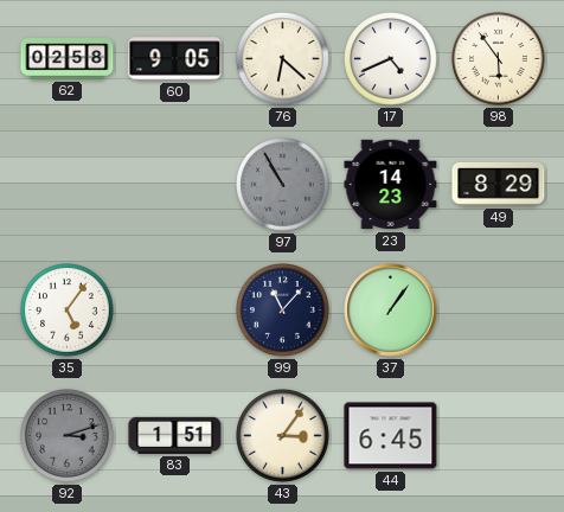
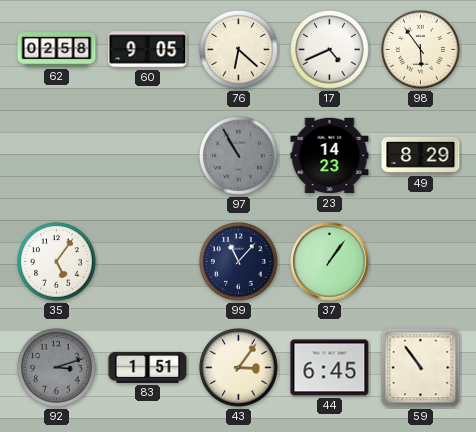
59: none -> 10:54 (421, 368)
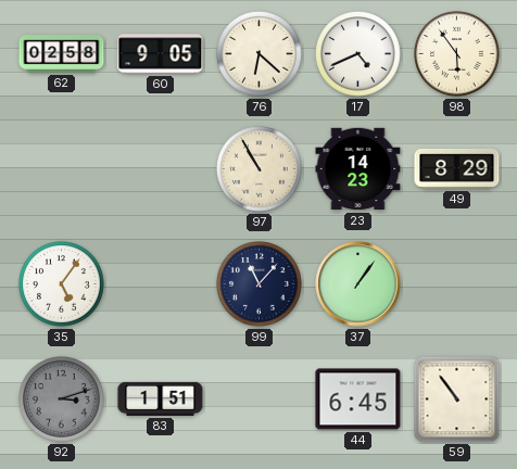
97 dial: grey -> cream (260, 169)
43: 3:06 -> none (239, 368)
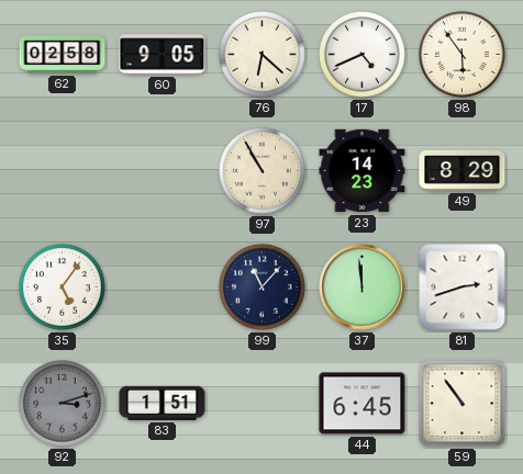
37: 1:06 -> 11:59 (363, 287)
81: none -> 2:42 (463, 287)
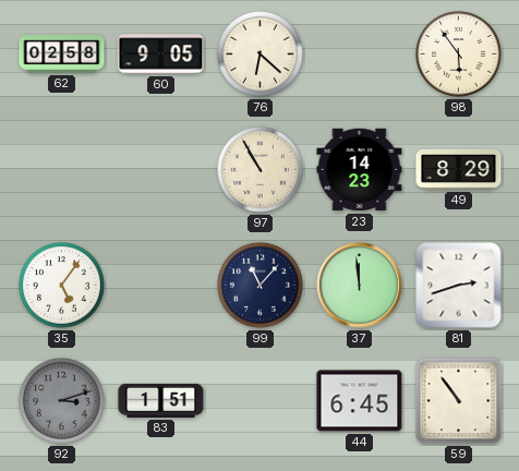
17: 4:41 -> none (363, 55)
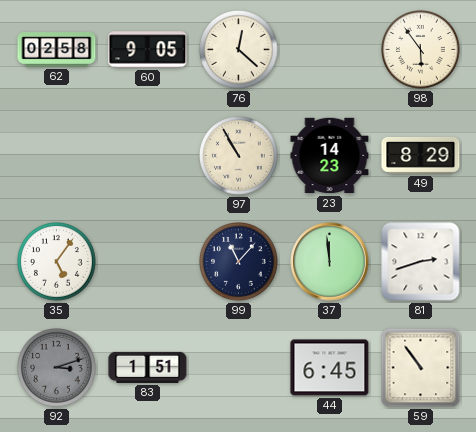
76: 6:22 -> 12:22 (239, 50)
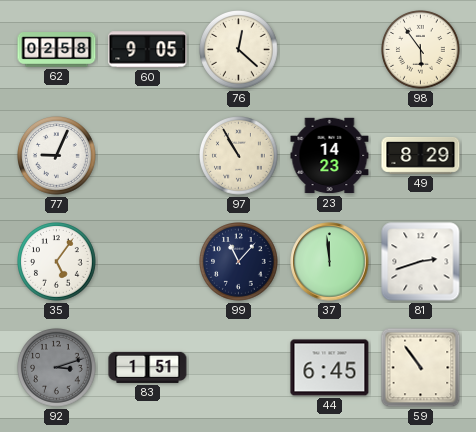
77: none -> 9:04 (57, 156)
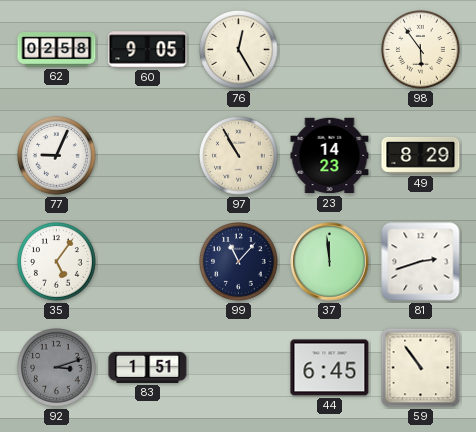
76: 12:22 -> 12:25 (239, 50)
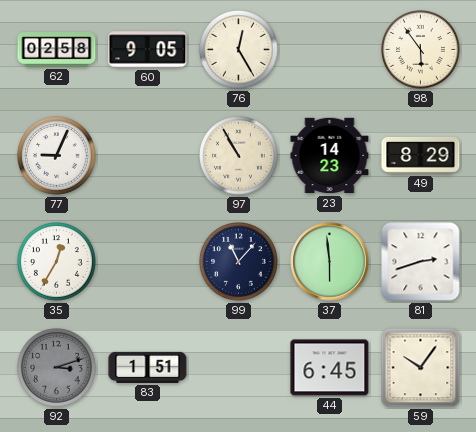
35: 5:06 -> 12:35 (57, 262)
37: 11:59 -> 5:59 (330, 262)
59: 10:54 -> 10:06 (421, 368)
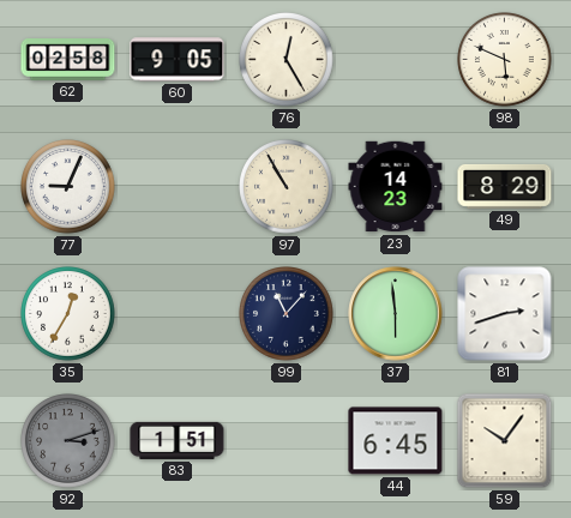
98: 5:54 -> 5:49 (505, 60)
